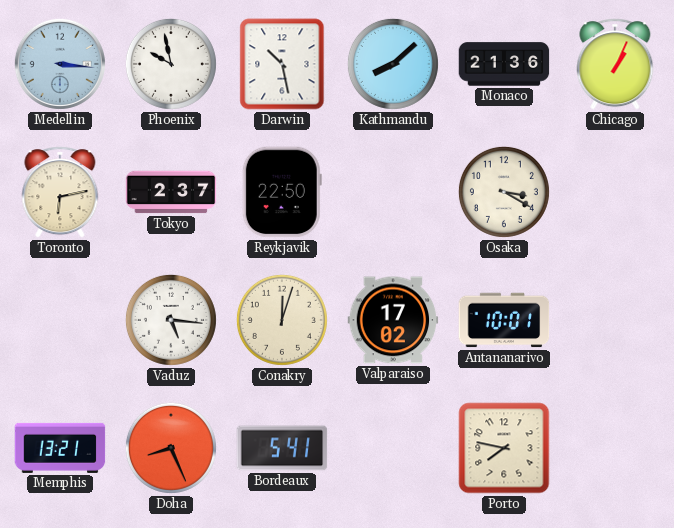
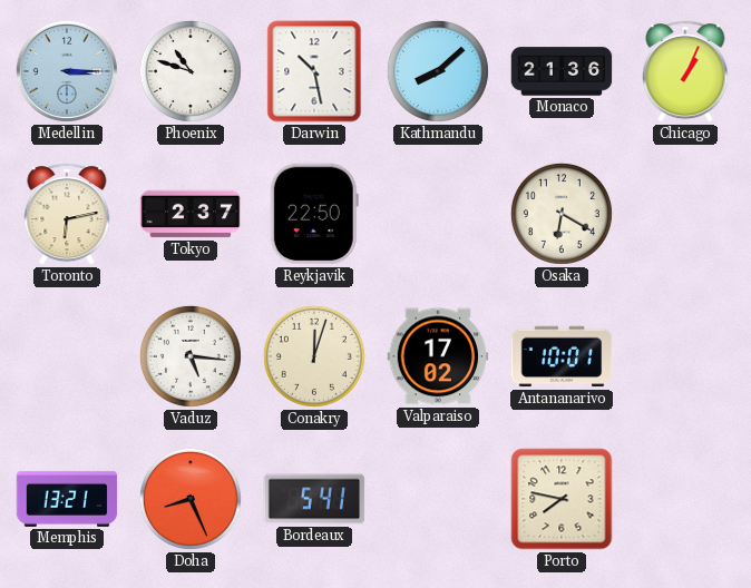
Medellin: 3:16 -> 3:15 (67, 71)
Phoenix: 9:58 -> 10:48 (191, 71)
Osaka: 3:20 -> 6:20 (562, 214)
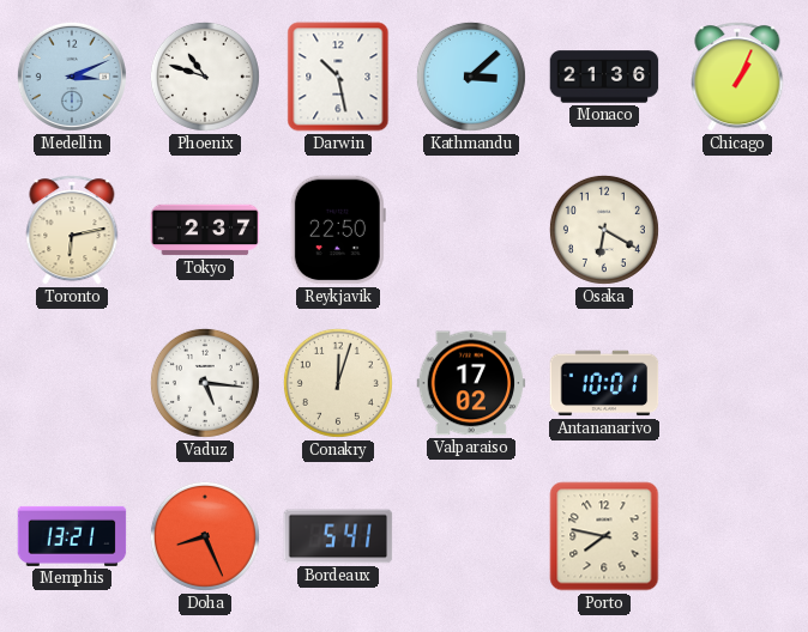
Medellin: 3:15 -> 3:11 (72, 77)
Kathmandu: 8:08 -> 3:08 (471, 77)
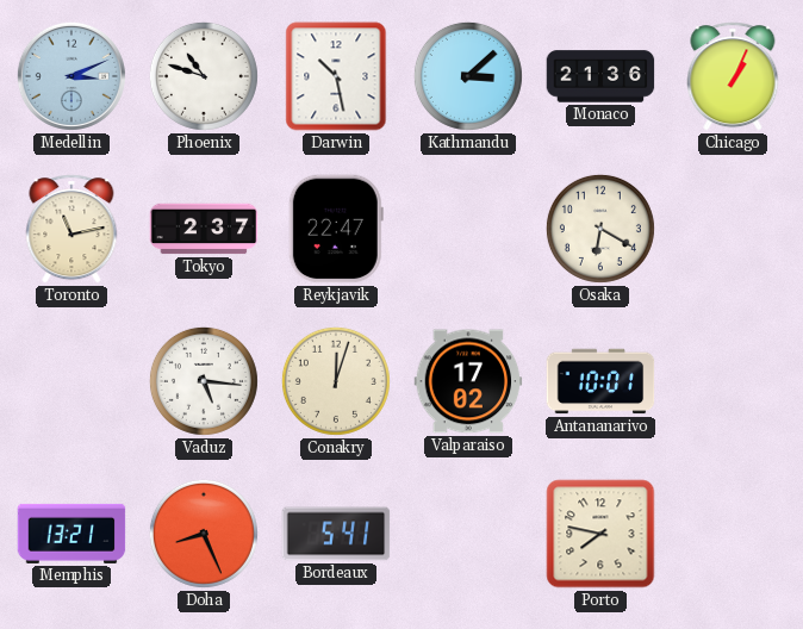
Toronto: 6:13 -> 11:13 (71, 229)
Reykjavik: 22:50 -> 22:47 (336, 229)
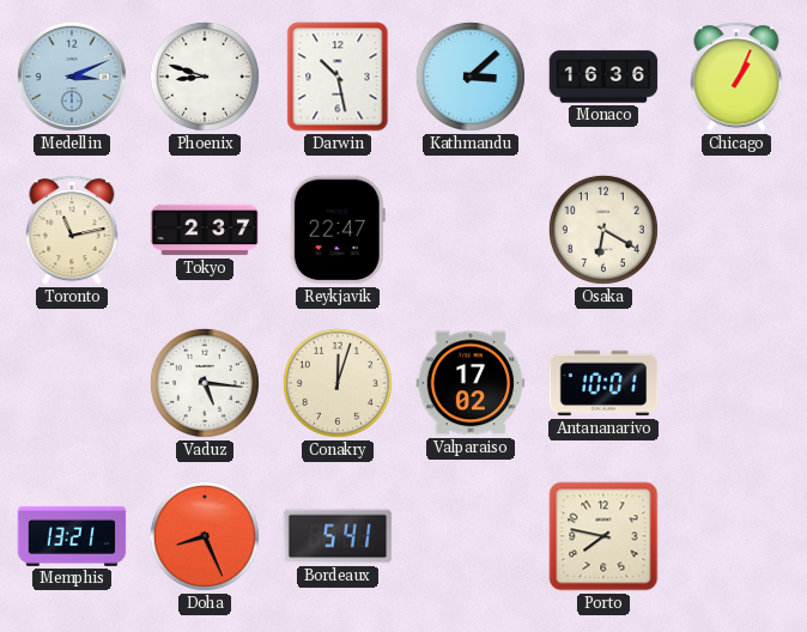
Phoenix: 10:48 -> 8:48 (205, 77)
Monaco: 21:36 -> 16:36 (603, 77)
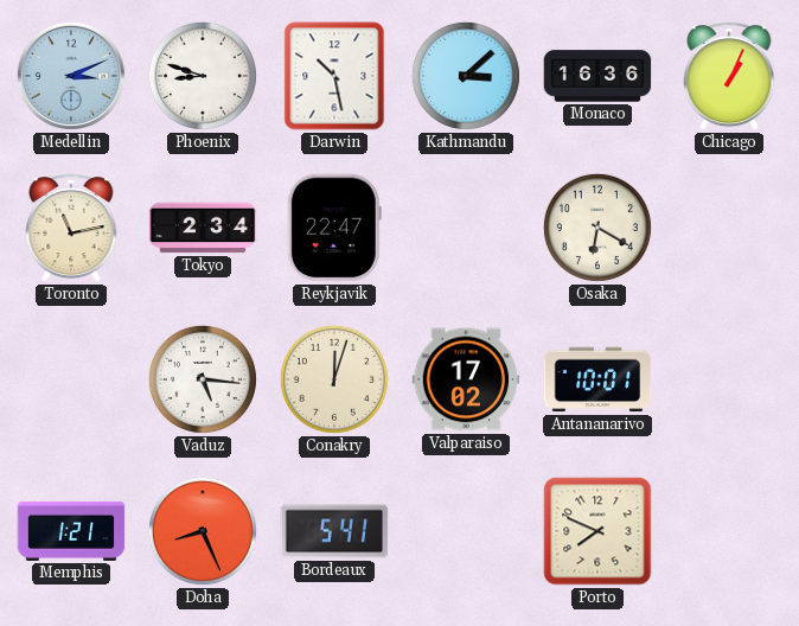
Tokyo: 2:37 -> 2:34 (203, 228)
Memphis: 13:21 -> 1:21 (71, 531)
Porto: 7:47 -> 7:49 (597, 531)
